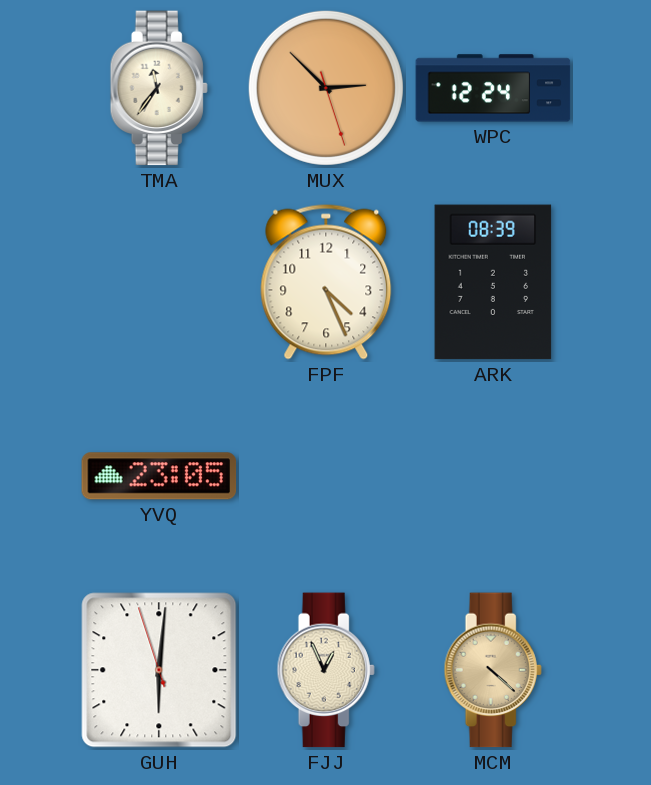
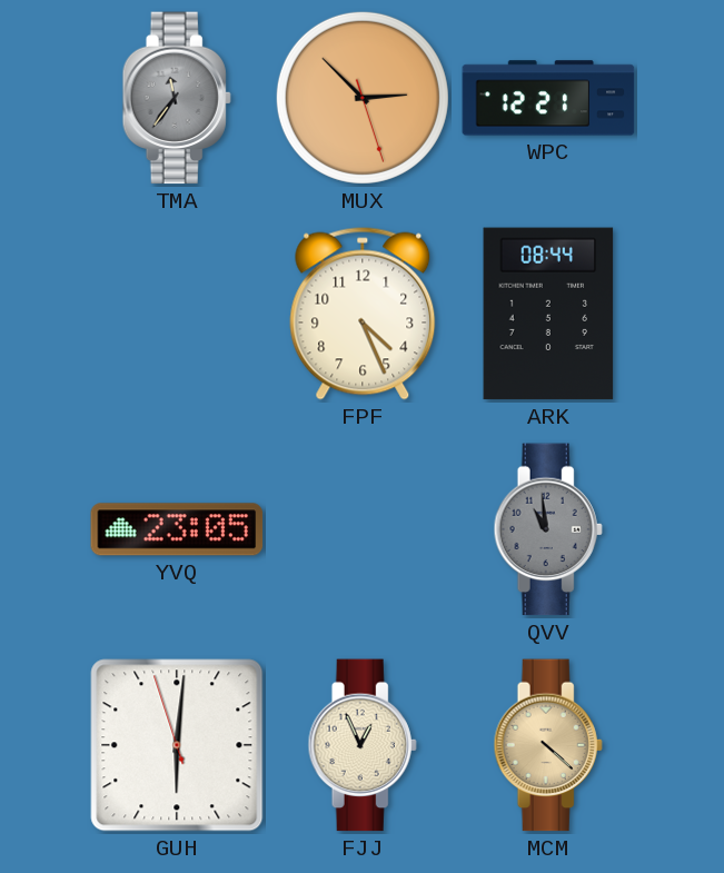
TMA dial: cream -> grey (177, 98)
WPC: 12:24 -> 12:21 (548, 98)
ARK: 08:39 -> 08:44 (548, 314)
QVV: none -> 10:59 (548, 529)
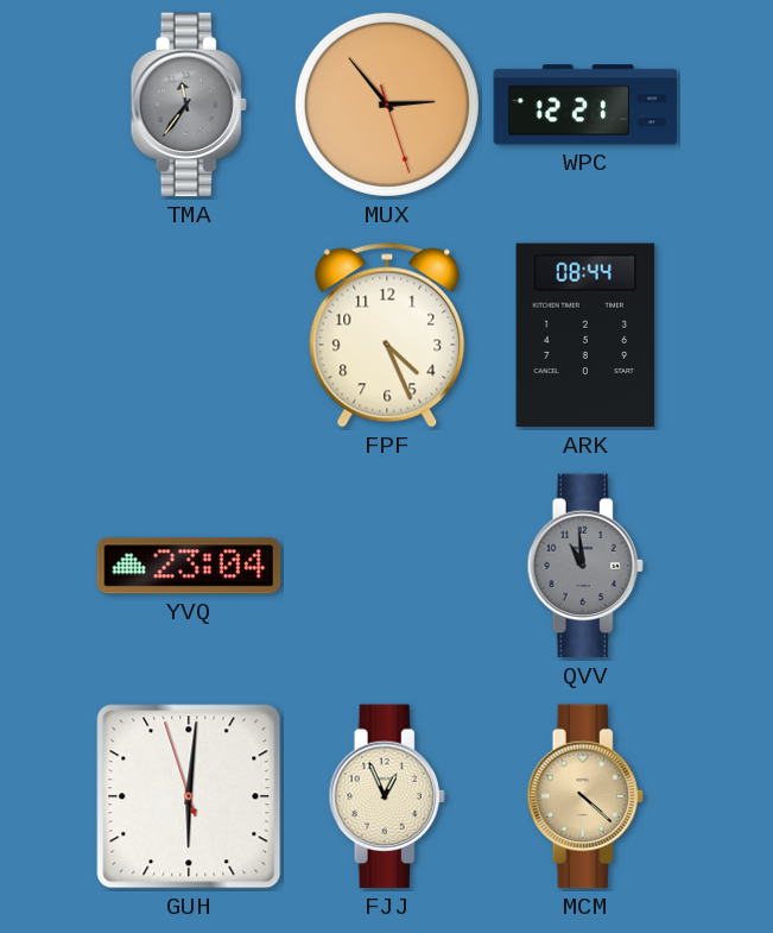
MUX: 2:52 -> 2:53 (387, 105)
YVQ: 23:05 -> 23:04 (189, 566)
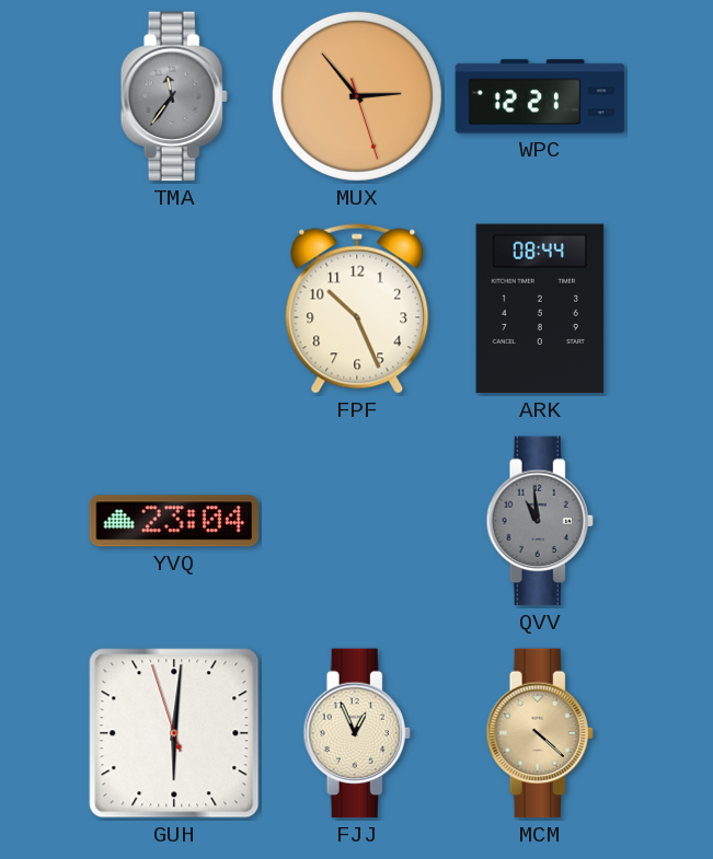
FPF: 4:26 -> 10:26 (357, 309)
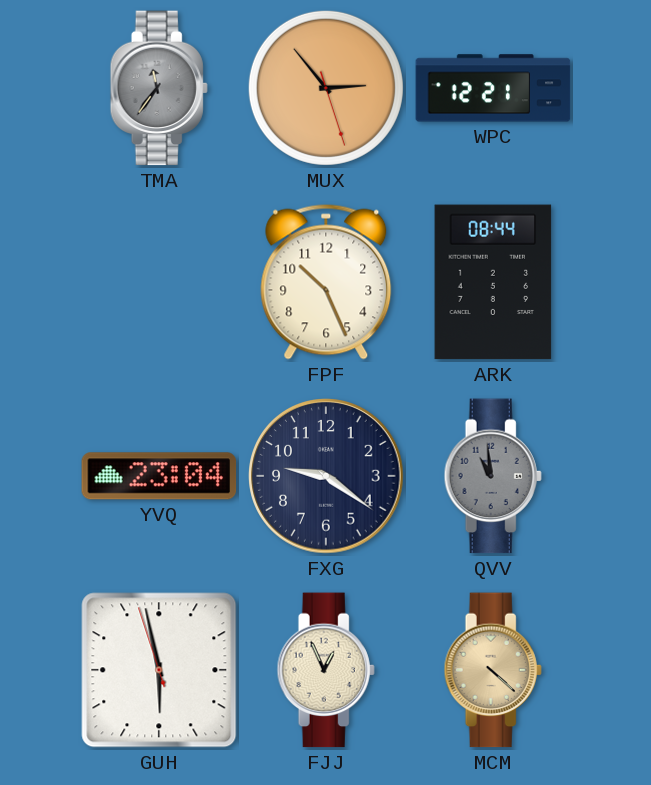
FXG: none -> 9:21 (326, 476)
GUH: 6:00 -> 5:57 (159, 670)
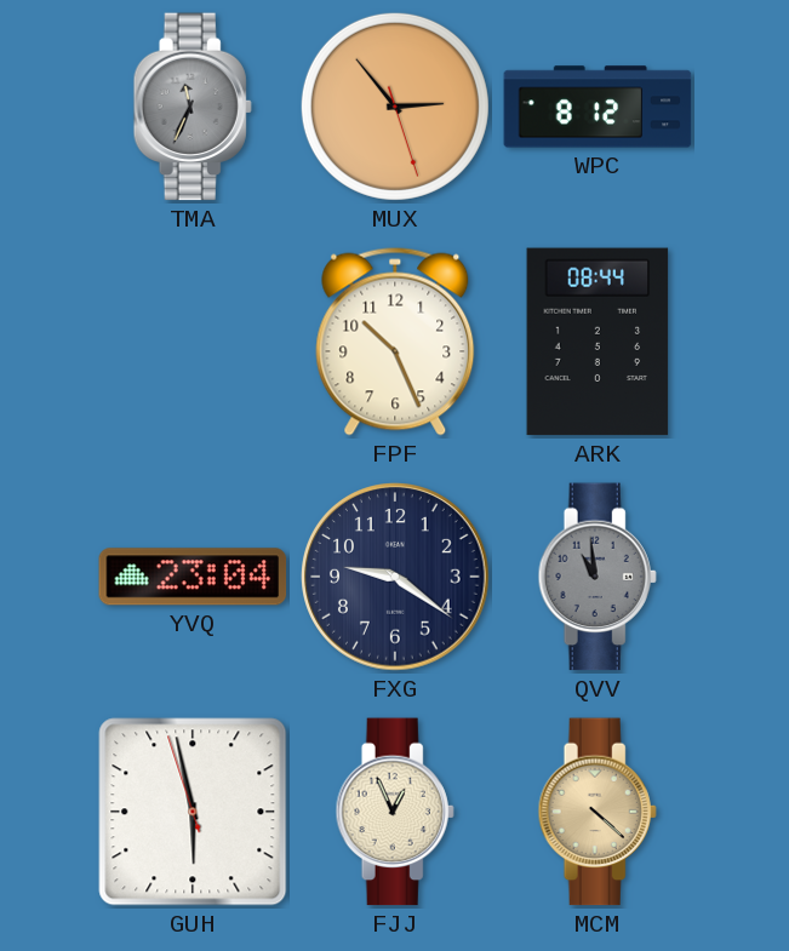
TMA: 11:36 -> 11:34 (193, 107)
WPC: 12:21 -> 8:12 (598, 107)
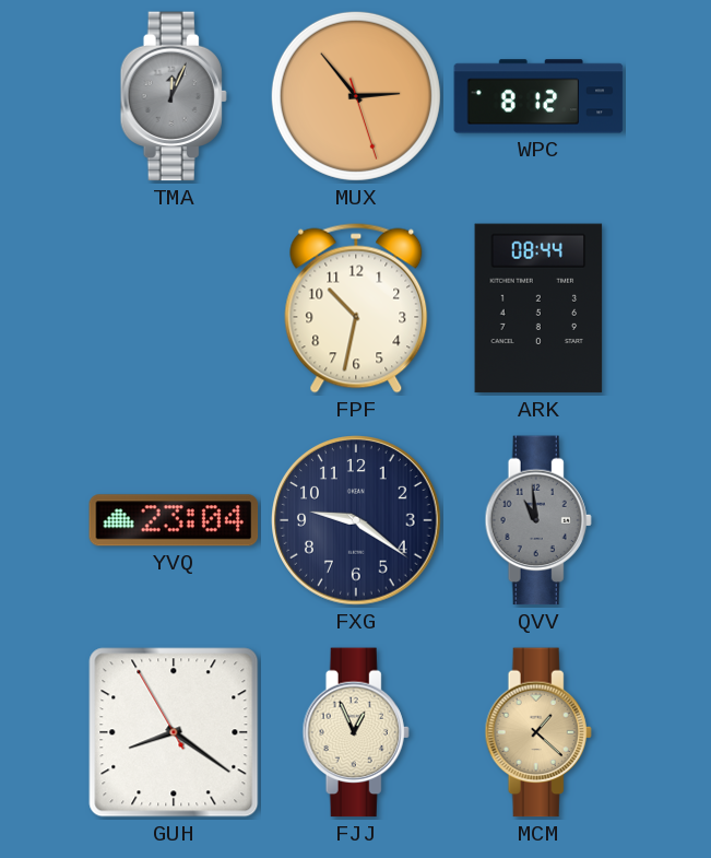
TMA: 11:34 -> 12:04 (174, 96)
FPF: 10:26 -> 10:32 (356, 308)
GUH: 5:57 -> 8:20 (174, 732)
MCM: 4:22 -> 1:22 (538, 732)
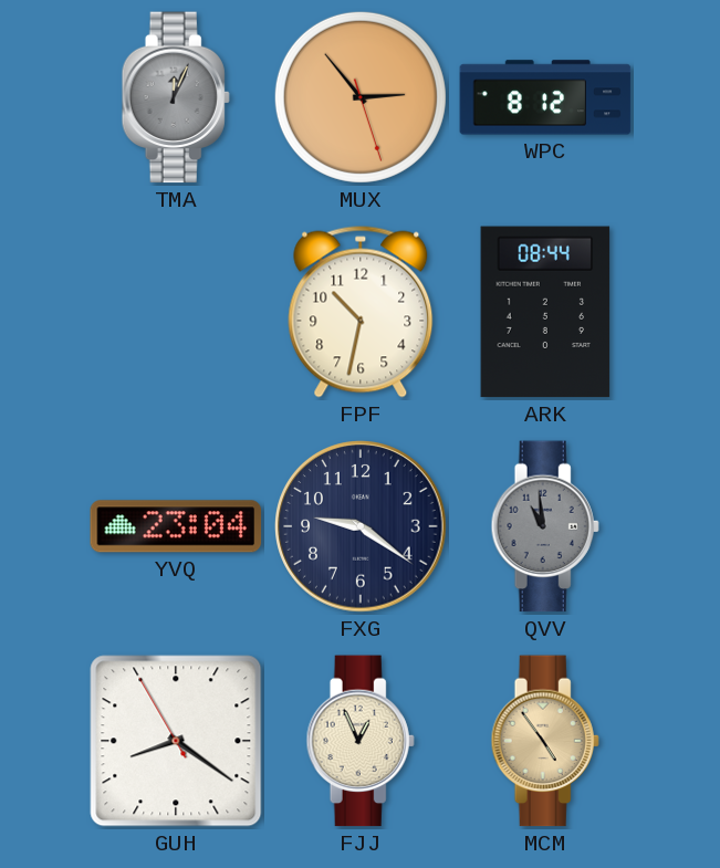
MCM: 1:22 -> 4:54 (545, 741)
